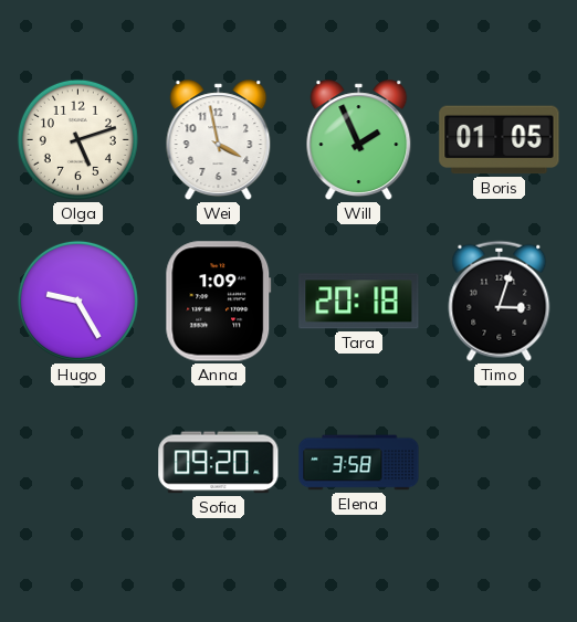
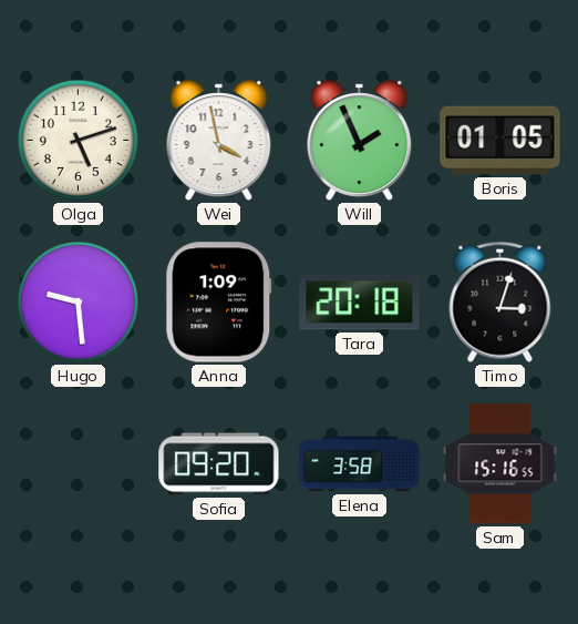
Hugo: 9:25 -> 9:29 (78, 301)
Sam: none -> 15:16 (500, 464)
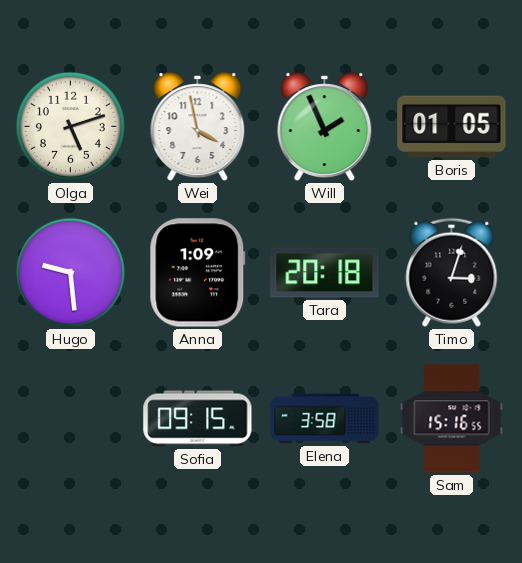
Sofia: 09:20 -> 09:15 (198, 419)
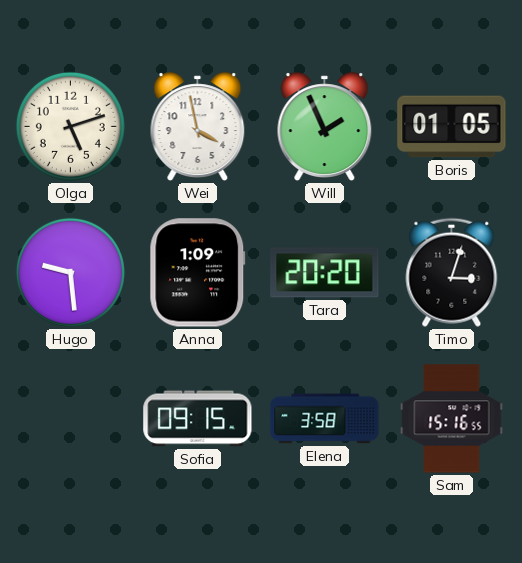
Tara: 20:18 -> 20:20 (325, 273)
